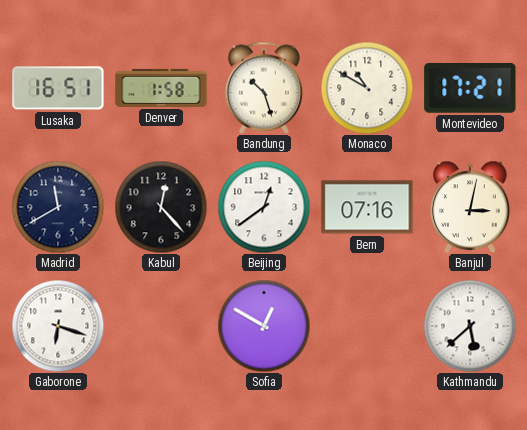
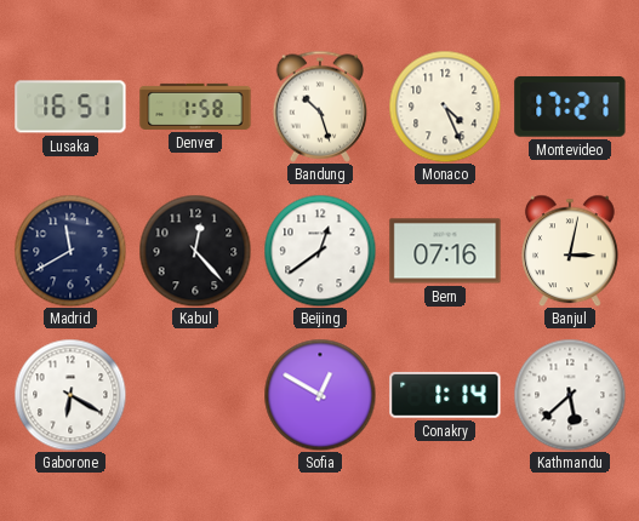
Monaco: 10:50 -> 4:26 (445, 107)
Gaborone: 6:18 -> 6:20 (70, 395)
Conakry: none -> 1:14 (445, 395)
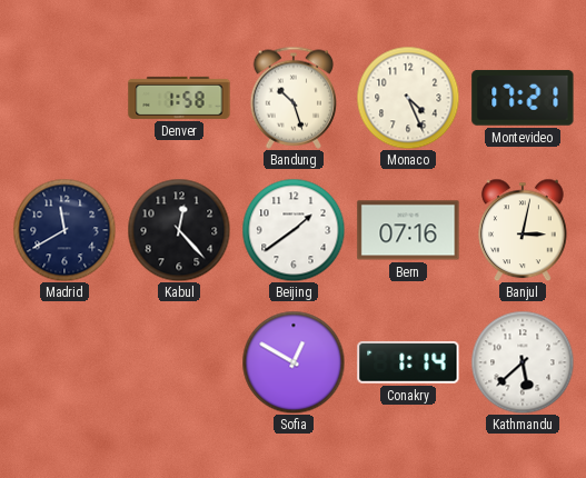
Lusaka: 16:51 -> none (70, 107)
Beijing: 12:39 -> 1:39 (294, 230)
Gaborone: 6:20 -> none (70, 395)
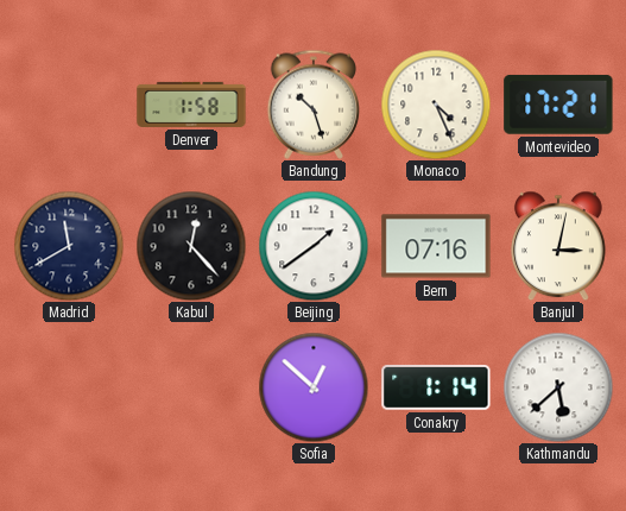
Sofia: 12:50 -> 12:52 (314, 387)
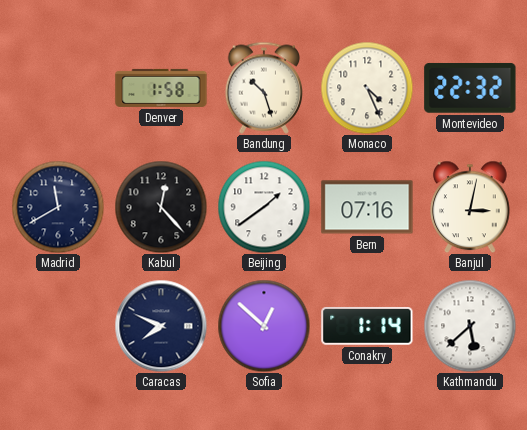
Montevideo: 17:21 -> 22:32 (470, 88)
Caracas: none -> 7:49 (161, 326)
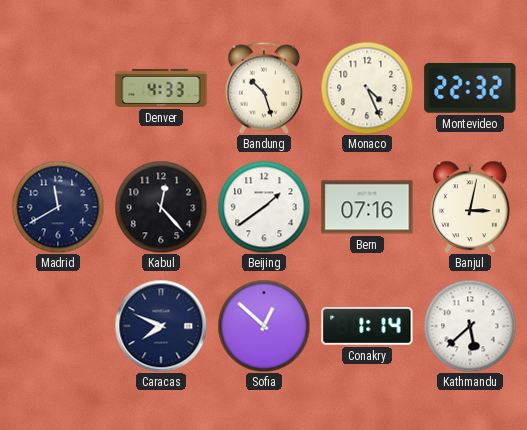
Denver: 1:58 -> 4:33 (161, 88)
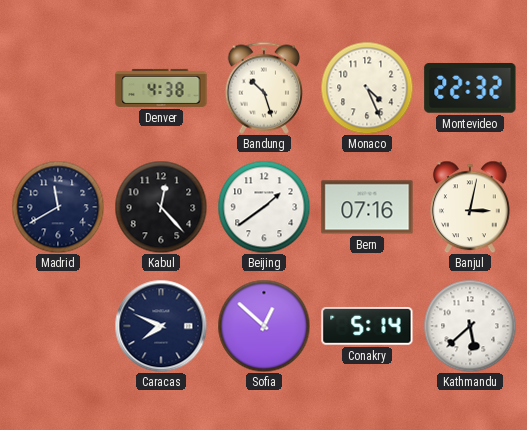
Denver: 4:33 -> 4:38 (161, 88)
Conakry: 1:14 -> 5:14 (367, 326)
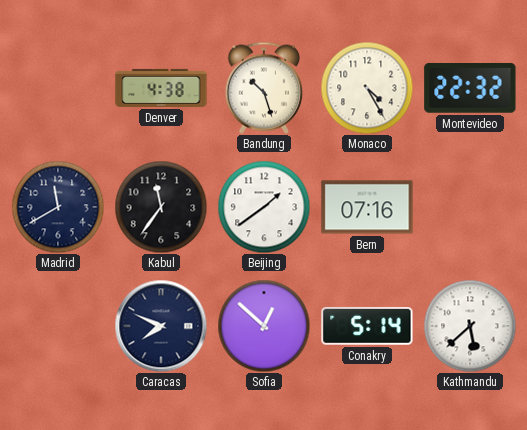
Monaco: 4:26 -> 4:25 (367, 88)
Kabul: 12:23 -> 11:36 (161, 207)
Banjul: 3:02 -> none (471, 207)
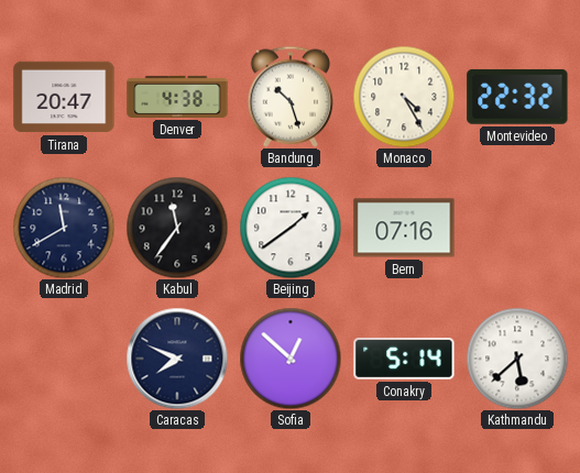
Tirana: none -> 20:47 (64, 97)
